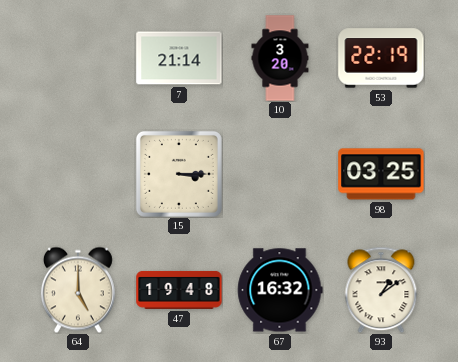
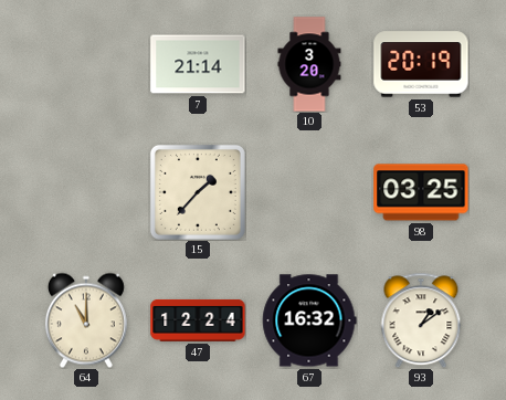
53: 22:19 -> 20:19 (421, 64)
15: 3:15 -> 1:37 (198, 192)
64: 5:00 -> 11:00 (86, 320)
47: 19:48 -> 12:24 (198, 320)
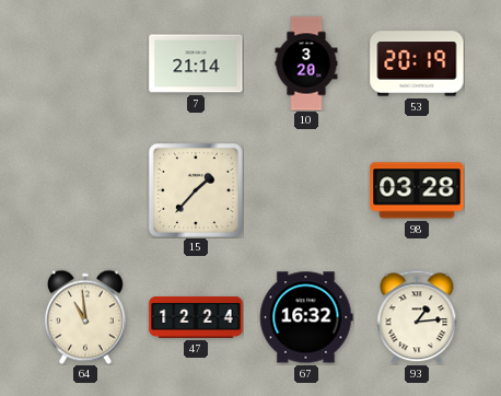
98: 03:25 -> 03:28 (417, 190)
64: 11:00 -> 10:59 (85, 317)
93: 1:09 -> 1:14 (417, 317)
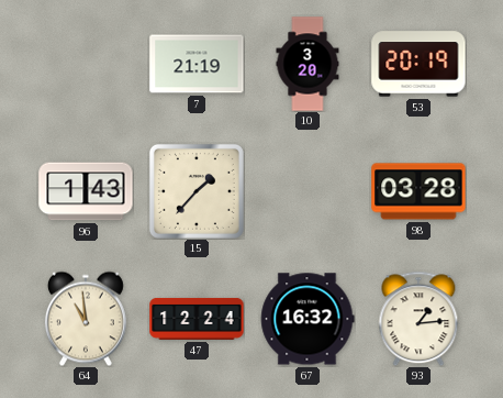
7: 21:14 -> 21:19 (197, 64)
96: none -> 1:43 (86, 191)
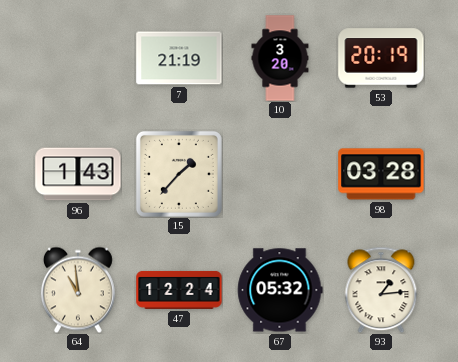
67: 16:32 -> 05:32 (280, 290)
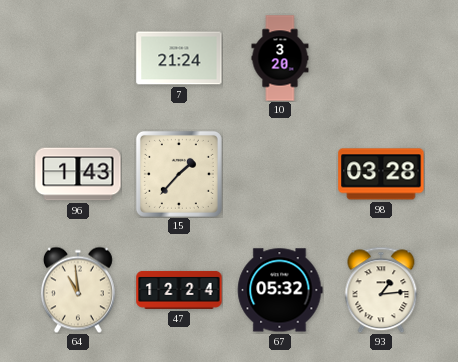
7: 21:19 -> 21:24 (179, 58)
53: 20:19 -> none (381, 58)
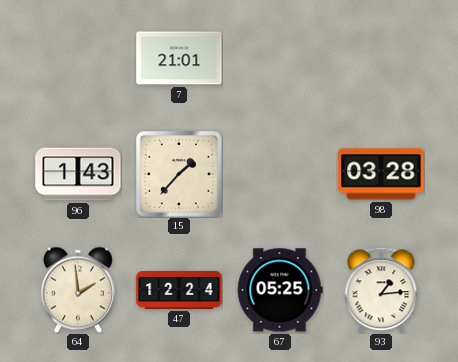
7: 21:24 -> 21:01 (179, 58)
10: 3:20 -> none (280, 58)
64: 10:59 -> 1:59 (78, 290)
67: 05:32 -> 05:25 (280, 290)
